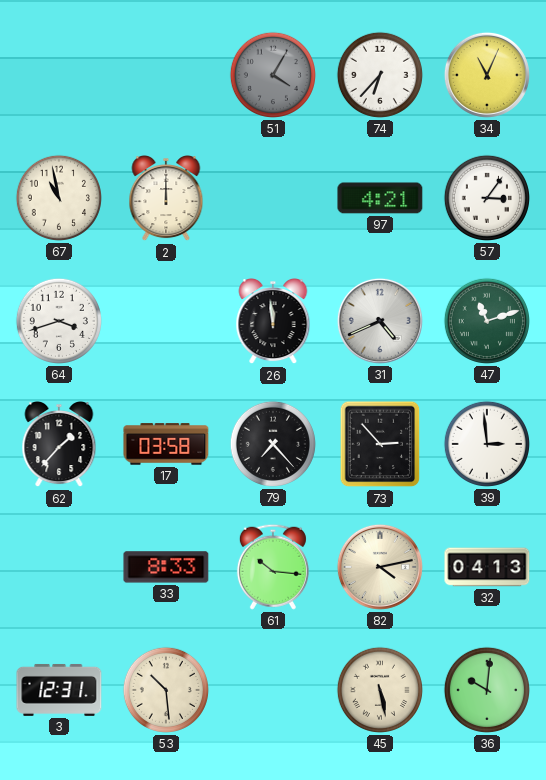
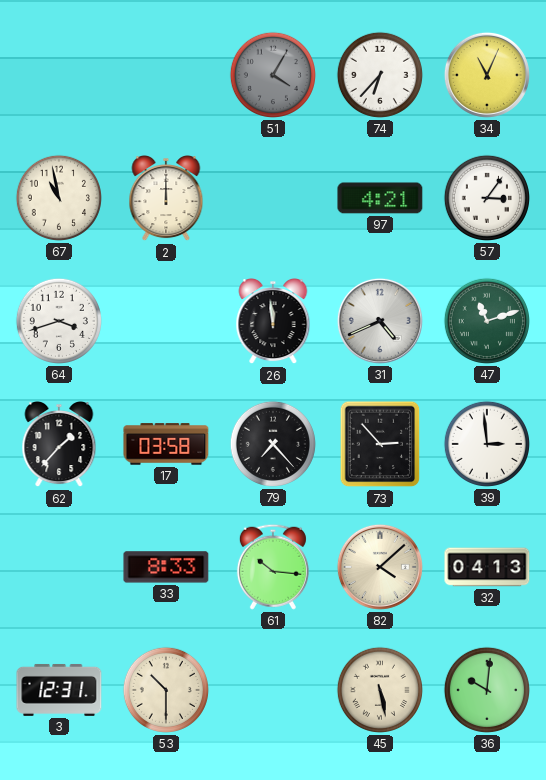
82: 4:13 -> 4:08 (380, 567)
53: 10:29 -> 10:30 (166, 690)
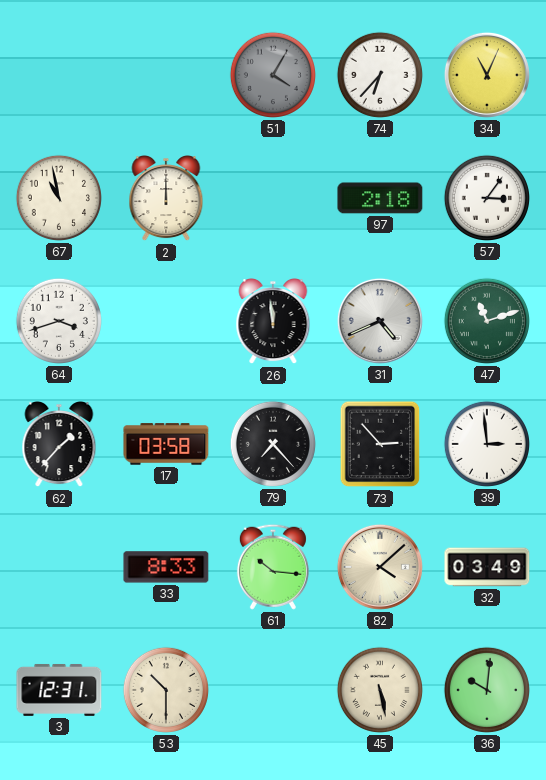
97: 4:21 -> 2:18 (380, 198)
32: 04:13 -> 03:49 (487, 567)
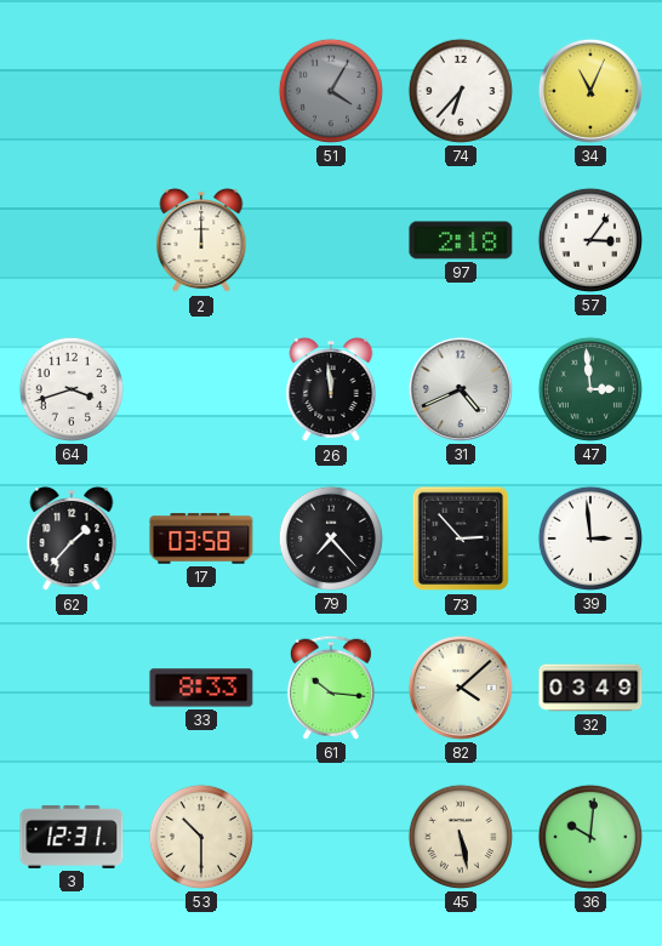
67: 10:58 -> none (59, 198)
47: 11:12 -> 2:59 (590, 389)
